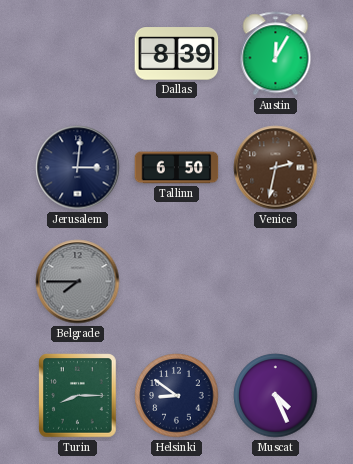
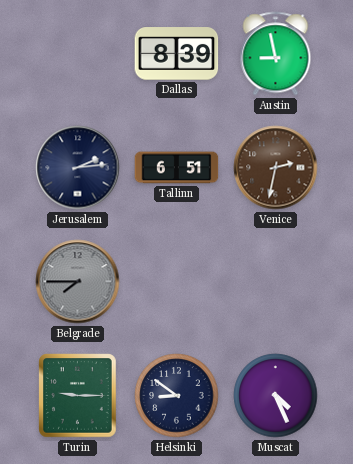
Austin: 12:05 -> 8:58 (276, 54)
Jerusalem: 3:01 -> 2:14 (78, 168)
Tallinn: 6:50 -> 6:51 (177, 168)
Turin: 8:15 -> 9:15 (78, 396)
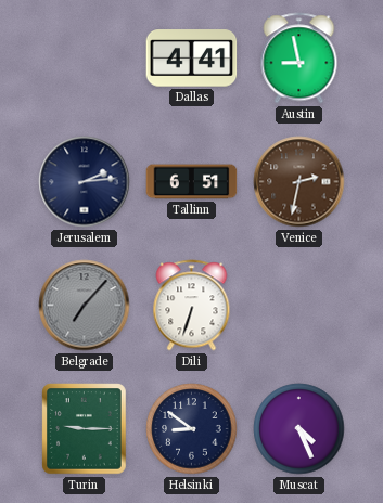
Dallas: 8:39 -> 4:41 (192, 59)
Belgrade: 7:45 -> 7:07 (85, 306)
Dili: none -> 6:33 (192, 306)
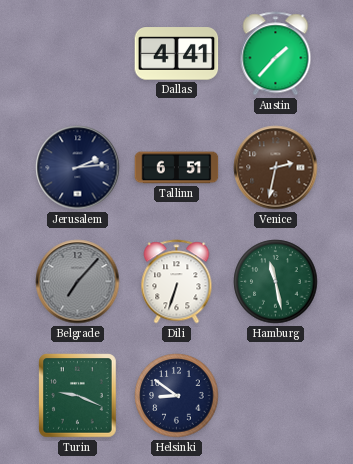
Austin: 8:58 -> 1:37 (276, 54)
Hamburg: none -> 11:28 (276, 282)
Turin: 9:15 -> 9:19 (78, 396)
Muscat: 4:26 -> none (299, 429)
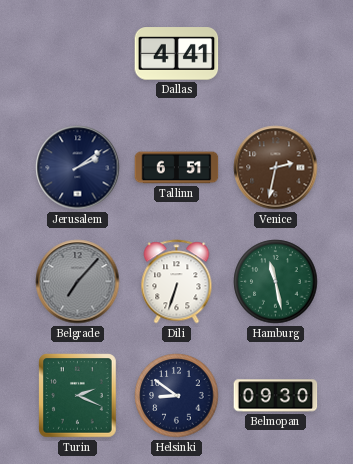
Austin: 1:37 -> none (276, 54)
Jerusalem: 2:14 -> 2:09 (78, 168)
Turin: 9:19 -> 2:19 (78, 396)
Belmopan: none -> 09:30 (276, 396)
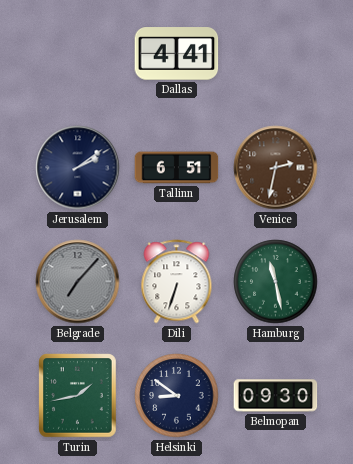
Turin: 2:19 -> 1:43 (78, 396)
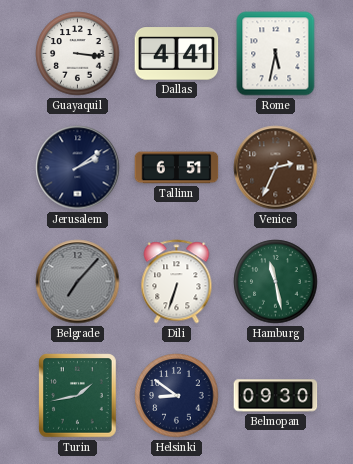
Guayaquil: none -> 3:16 (78, 54)
Rome: none -> 5:32 (276, 54)
Venice: 2:32 -> 2:34 (276, 168)
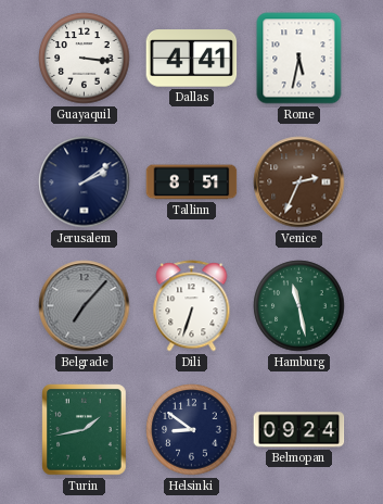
Tallinn: 6:51 -> 8:51 (192, 182)
Belmopan: 09:30 -> 09:24 (299, 430)
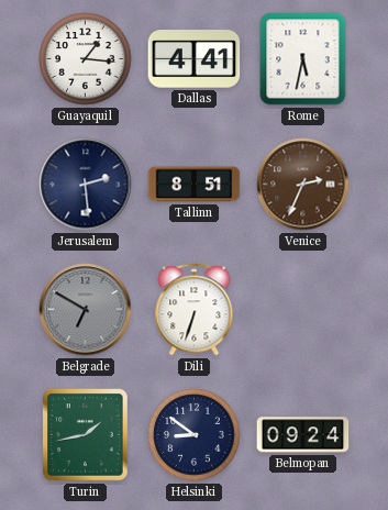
Guayaquil: 3:16 -> 1:16 (86, 59)
Jerusalem: 2:09 -> 2:29 (86, 185)
Belgrade: 7:07 -> 6:50 (86, 310)
Hamburg: 11:28 -> none (299, 306)
